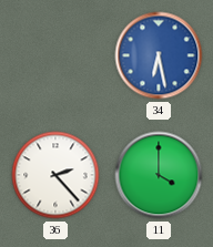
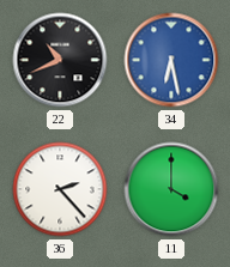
22: none -> 10:41 (60, 60)
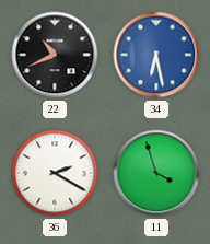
36: 2:23 -> 2:20 (55, 173)
11: 4:00 -> 3:57 (156, 173)
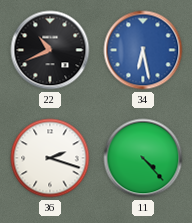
36: 2:20 -> 2:18 (50, 158)
11: 3:57 -> 4:23 (143, 158)
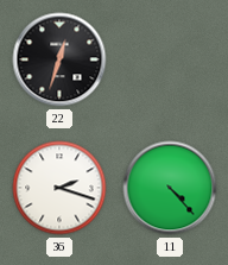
22: 10:41 -> 12:33 (59, 59)
34: 6:28 -> none (143, 50)
